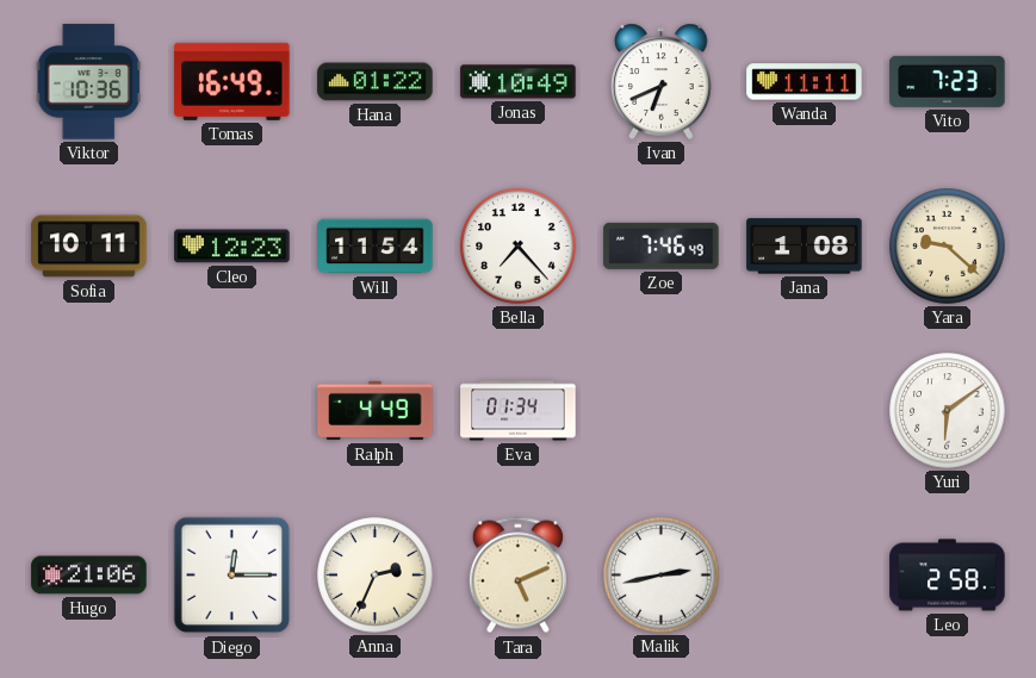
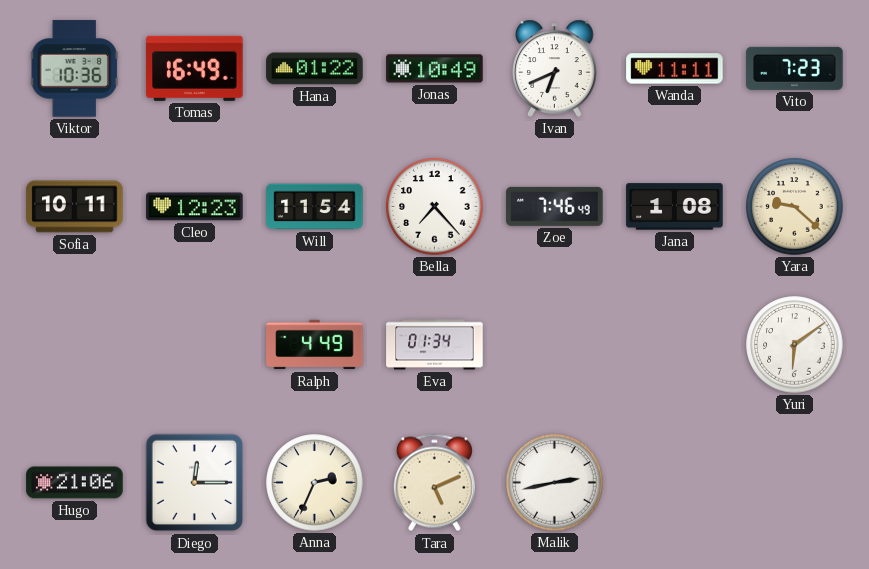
Leo: 2:58 -> none (948, 576)
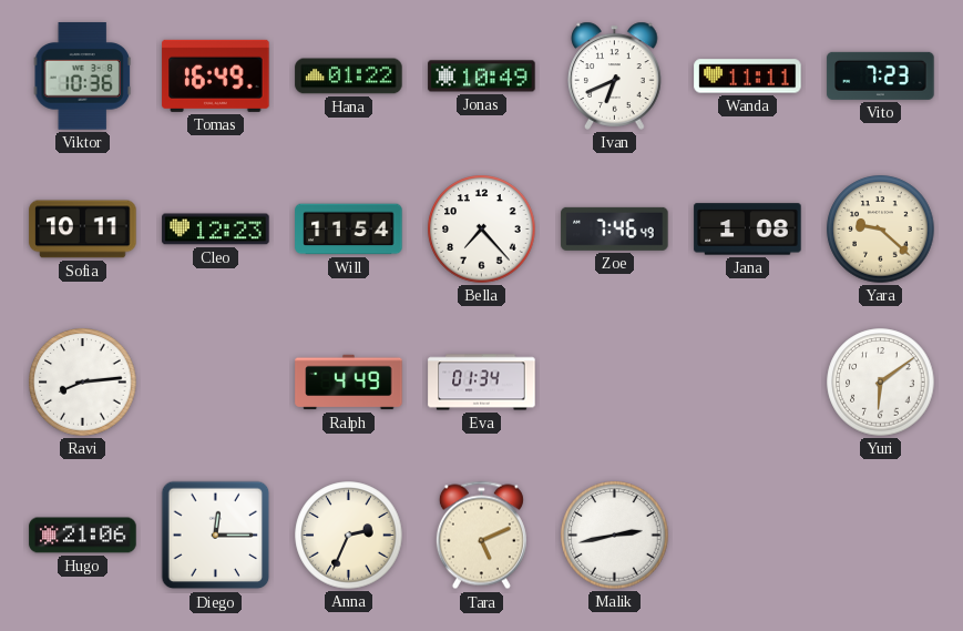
Ravi: none -> 8:14 (83, 383)
